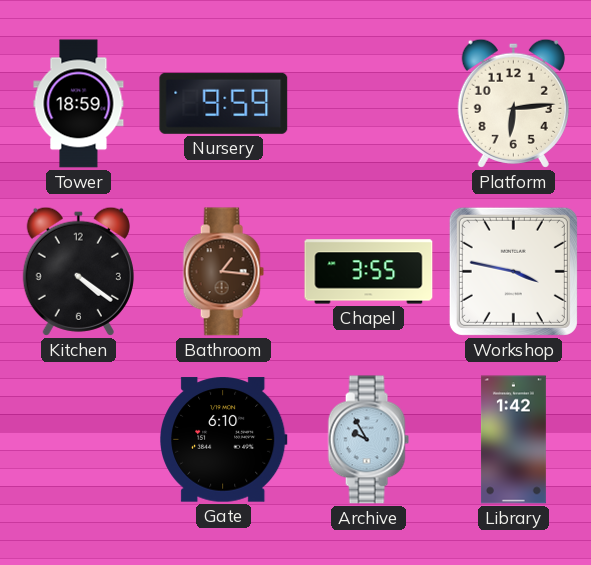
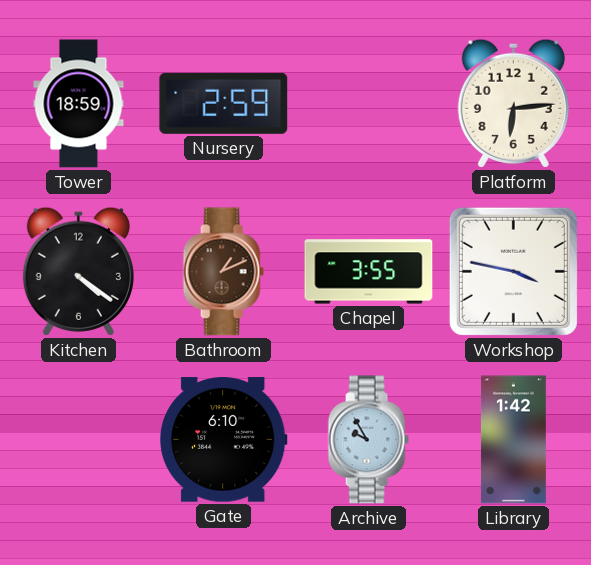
Nursery: 9:59 -> 2:59 (224, 103)
Bathroom: 1:16 -> 1:11 (223, 272)
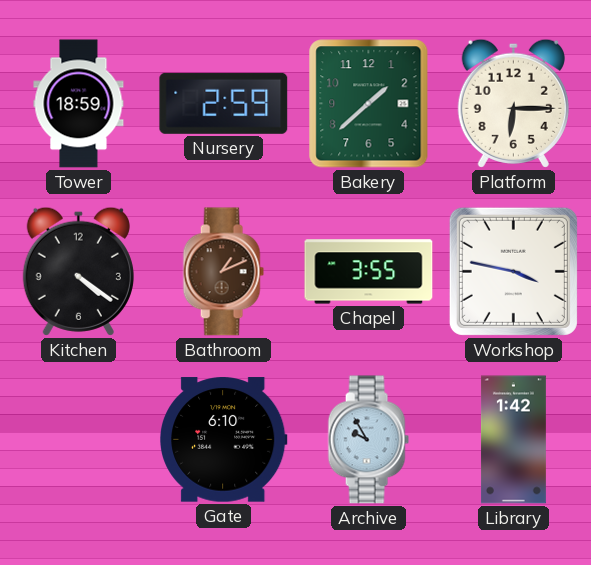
Bakery: none -> 1:38 (369, 104)
Platform: 6:14 -> 6:15 (513, 103)
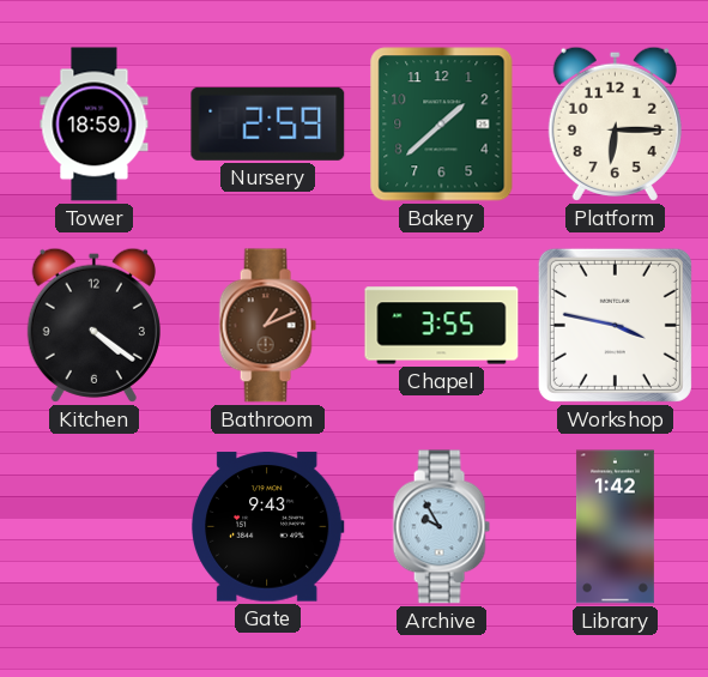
Gate: 6:10 -> 9:43 (268, 527)
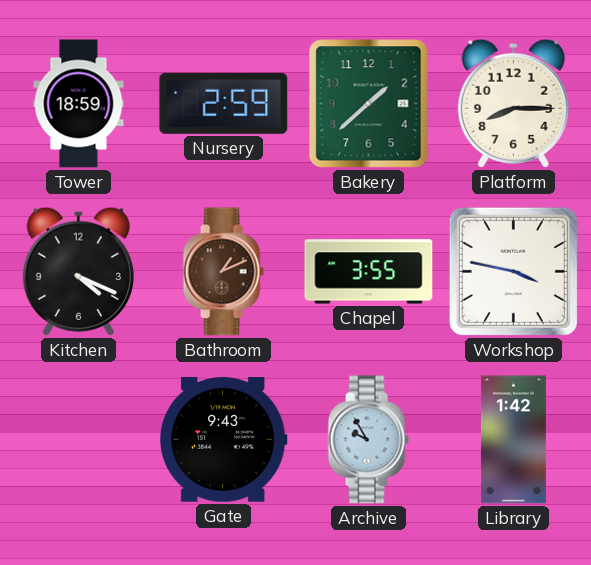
Platform: 6:15 -> 8:15 (513, 103)
Kitchen: 4:21 -> 4:19 (78, 271)
